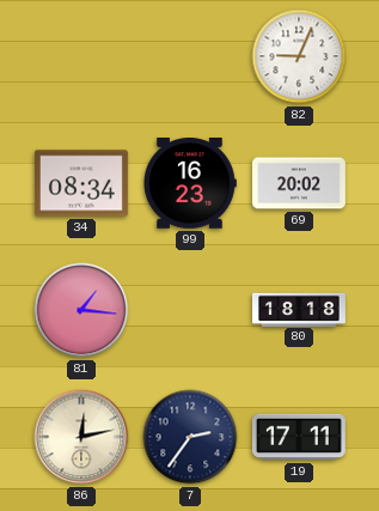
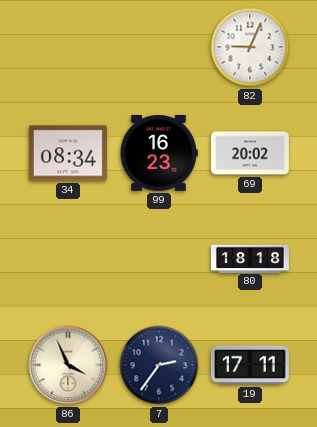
81: 1:16 -> none (81, 310)
86: 12:13 -> 3:56 (68, 365)
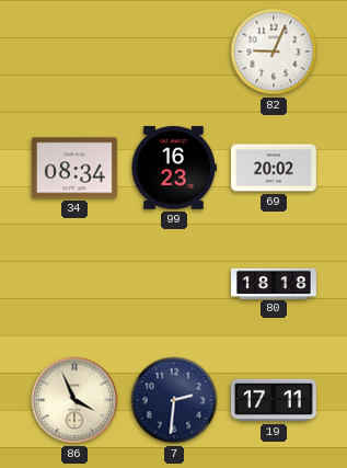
7: 2:36 -> 2:31 (174, 400)
